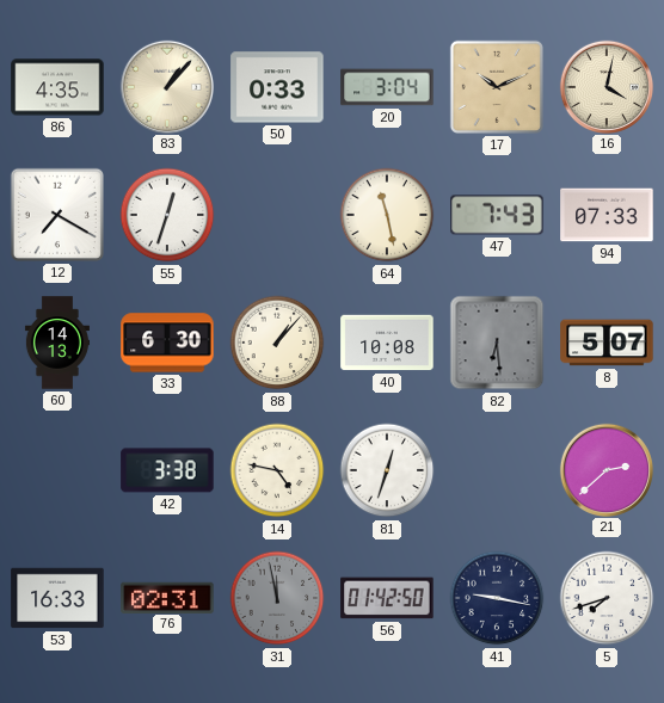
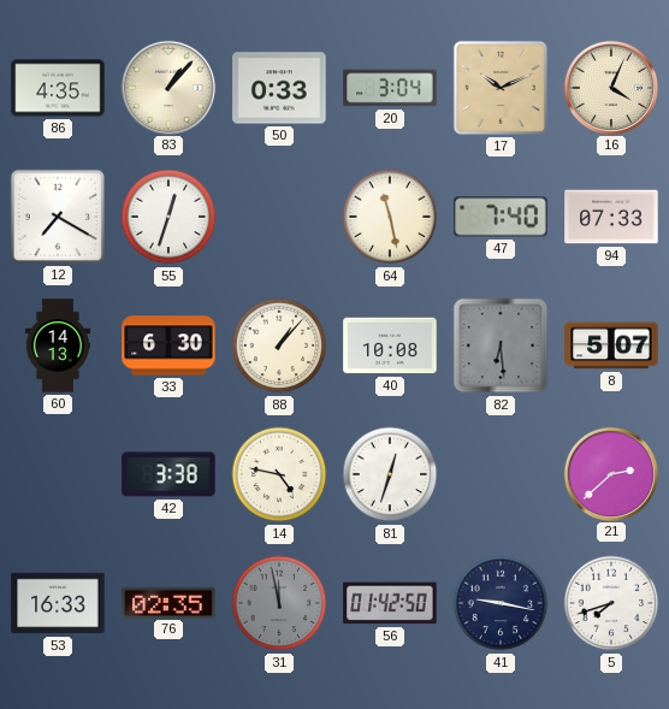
16: 4:02 -> 4:04 (610, 87)
47: 7:43 -> 7:40 (501, 217)
76: 02:31 -> 02:35 (168, 602)
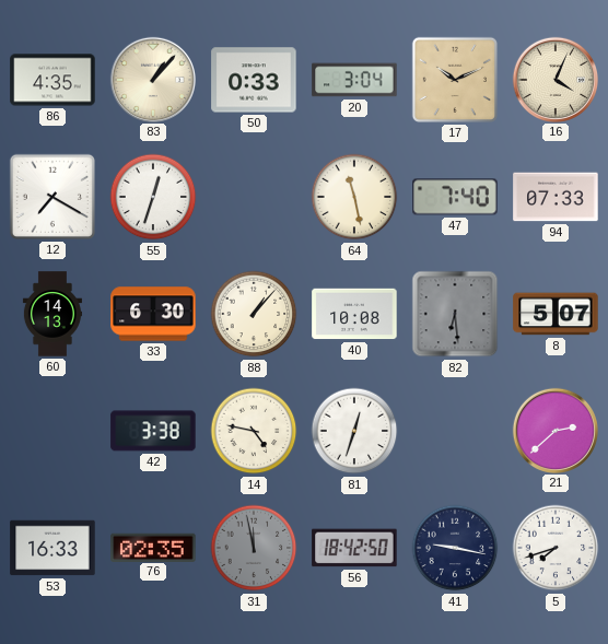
56: 01:42 -> 18:42 (354, 548)
